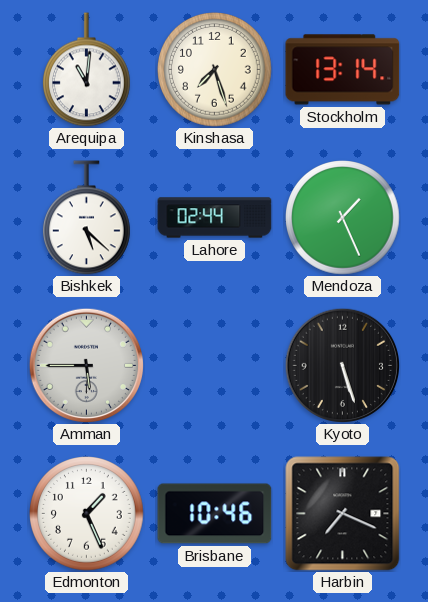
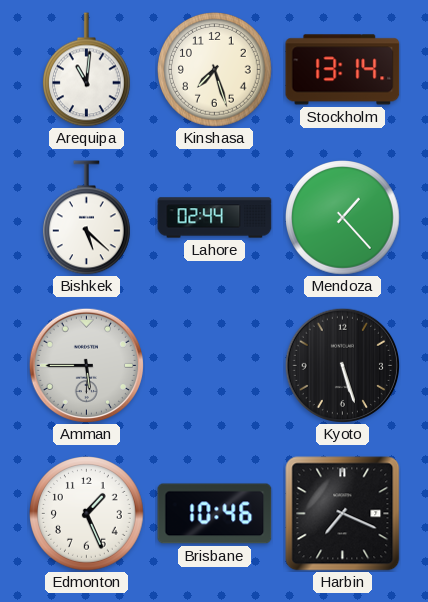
Mendoza: 1:26 -> 1:23 (343, 218)
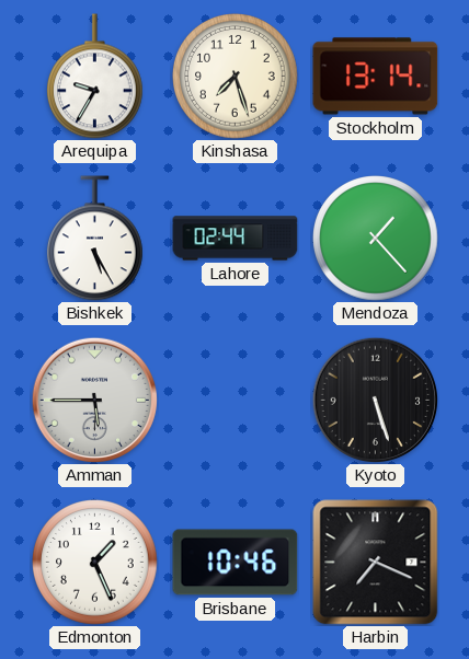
Arequipa: 11:01 -> 9:35 (95, 77)
Bishkek: 5:22 -> 5:25 (95, 239)
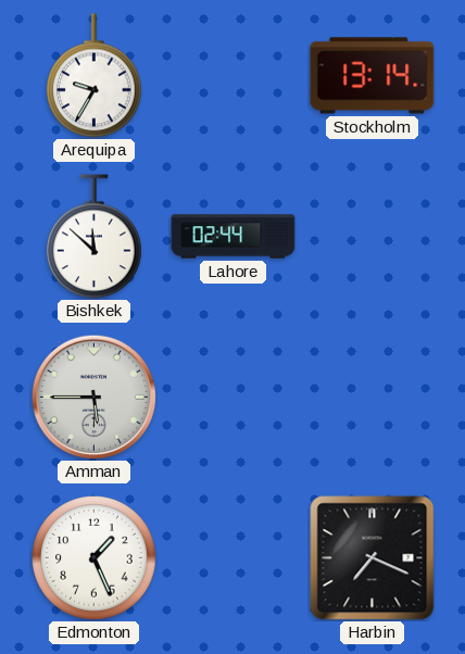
Kinshasa: 7:27 -> none (236, 77)
Bishkek: 5:25 -> 11:52 (95, 237)
Mendoza: 1:23 -> none (376, 239)
Kyoto: 5:27 -> none (375, 400)
Brisbane: 10:46 -> none (236, 563)
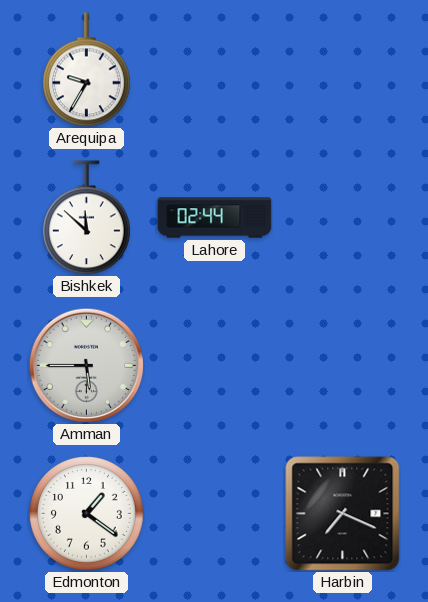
Stockholm: 13:14 -> none (373, 76)
Edmonton: 1:26 -> 1:21 (87, 514)
